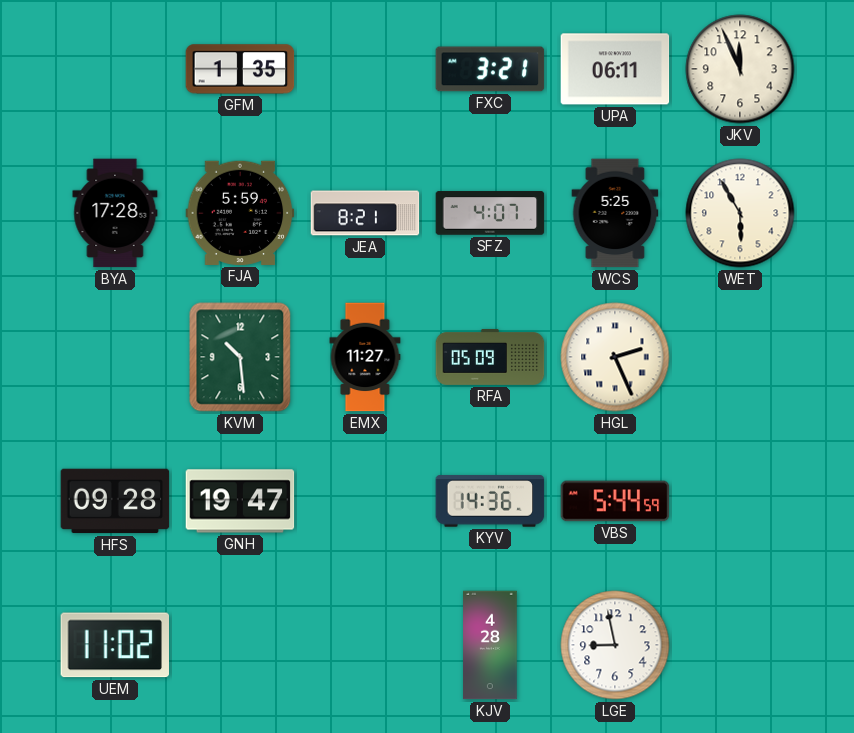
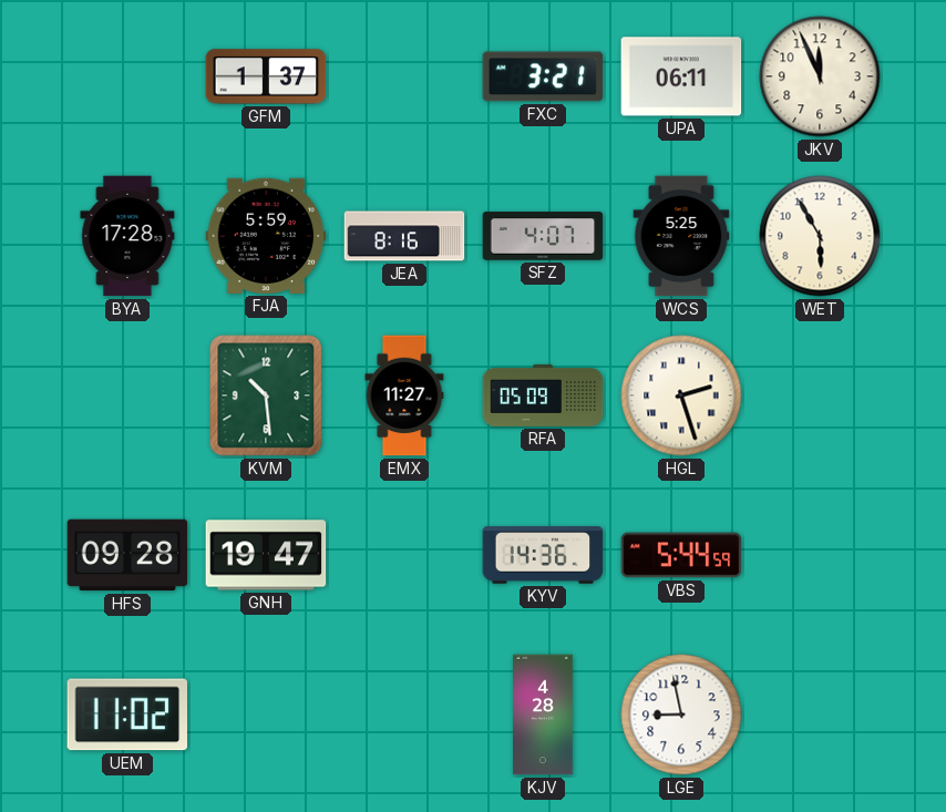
GFM: 1:35 -> 1:37 (266, 76)
JEA: 8:21 -> 8:16 (404, 236)
HGL: 2:26 -> 2:27 (681, 395)
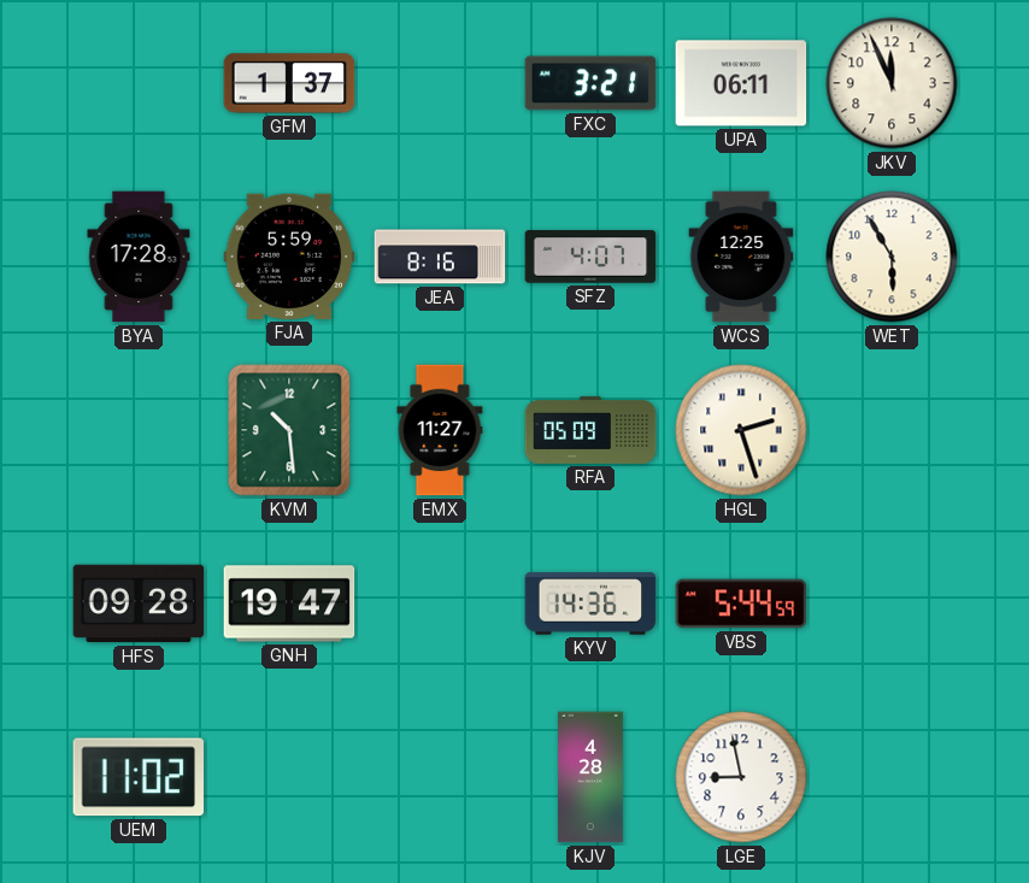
WCS: 5:25 -> 12:25 (741, 257)
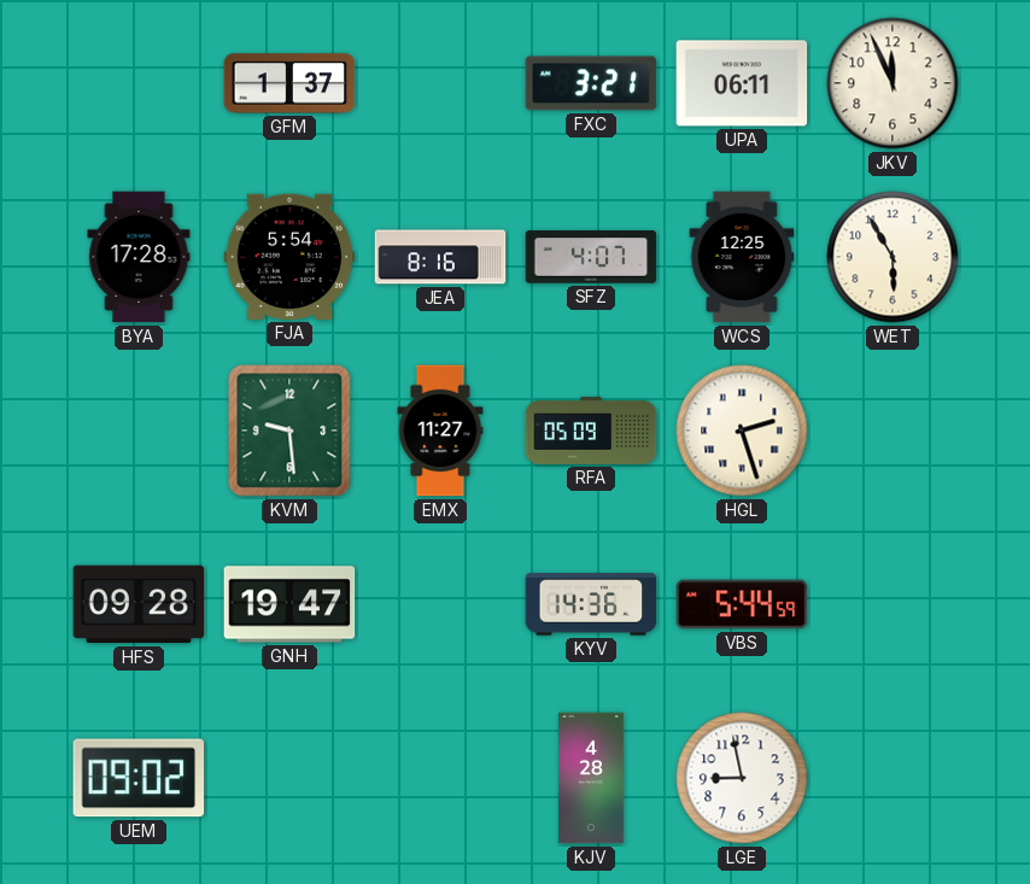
FJA: 5:59 -> 5:54 (289, 257)
KVM: 10:29 -> 9:29 (289, 431)
UEM: 11:02 -> 09:02 (139, 778)
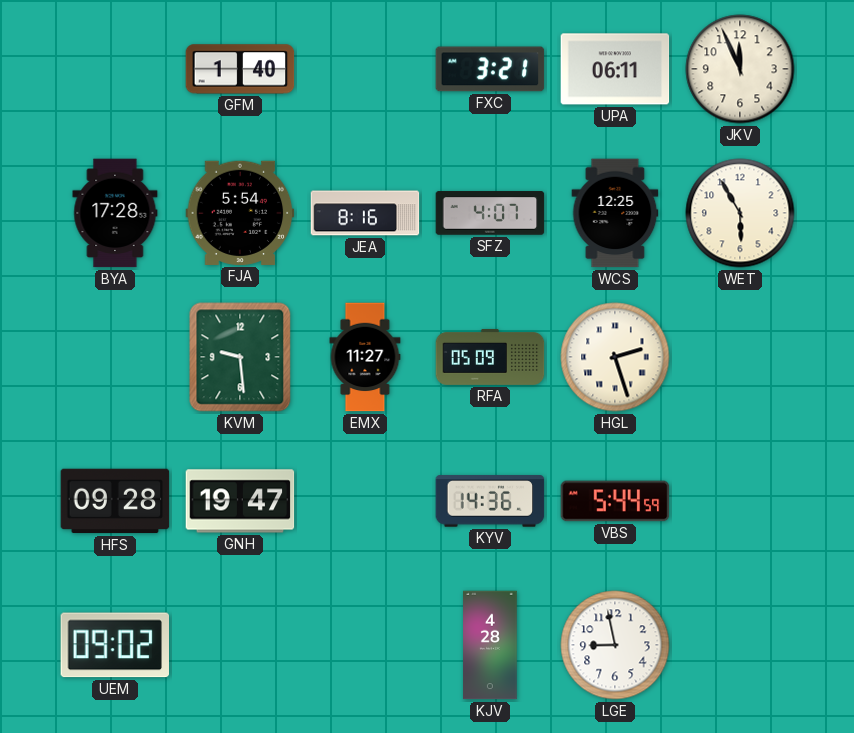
GFM: 1:37 -> 1:40 (240, 69)
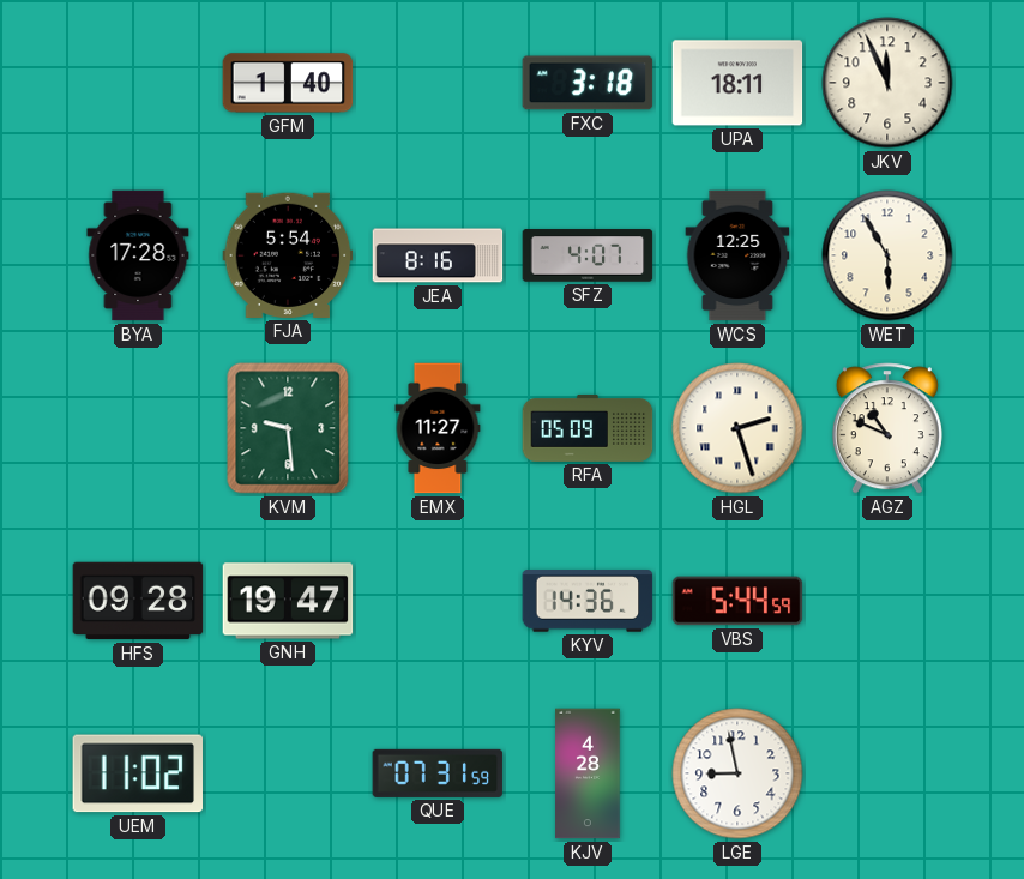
FXC: 3:21 -> 3:18 (588, 83)
UPA: 06:11 -> 18:11 (737, 83)
AGZ: none -> 10:49 (887, 428)
UEM: 09:02 -> 11:02 (138, 773)
QUE: none -> 07:31 (438, 773)
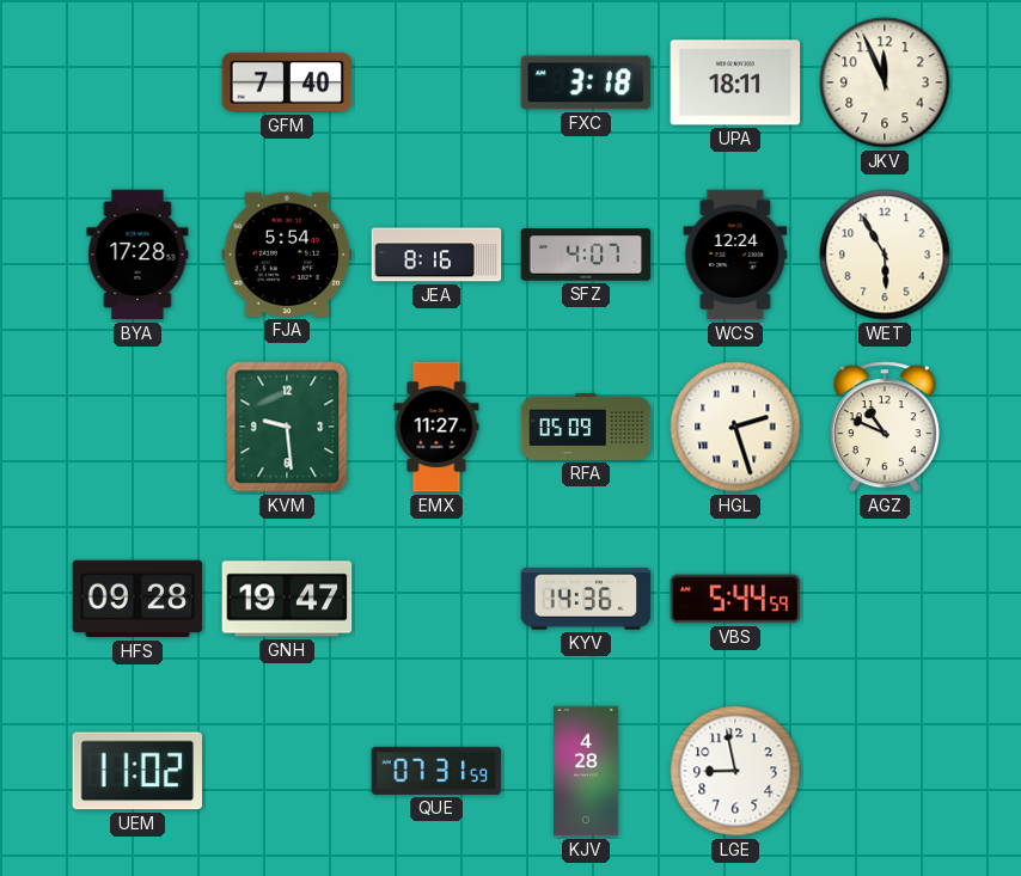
GFM: 1:40 -> 7:40 (287, 82)
WCS: 12:25 -> 12:24 (735, 255)
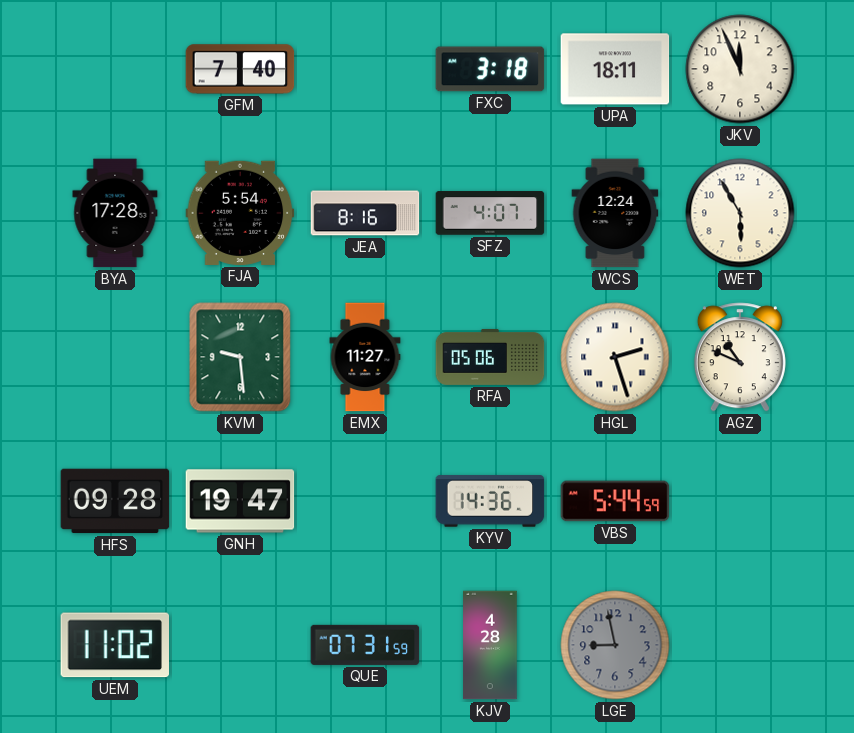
RFA: 05:09 -> 05:06 (490, 357)
LGE dial: white -> grey (615, 645)
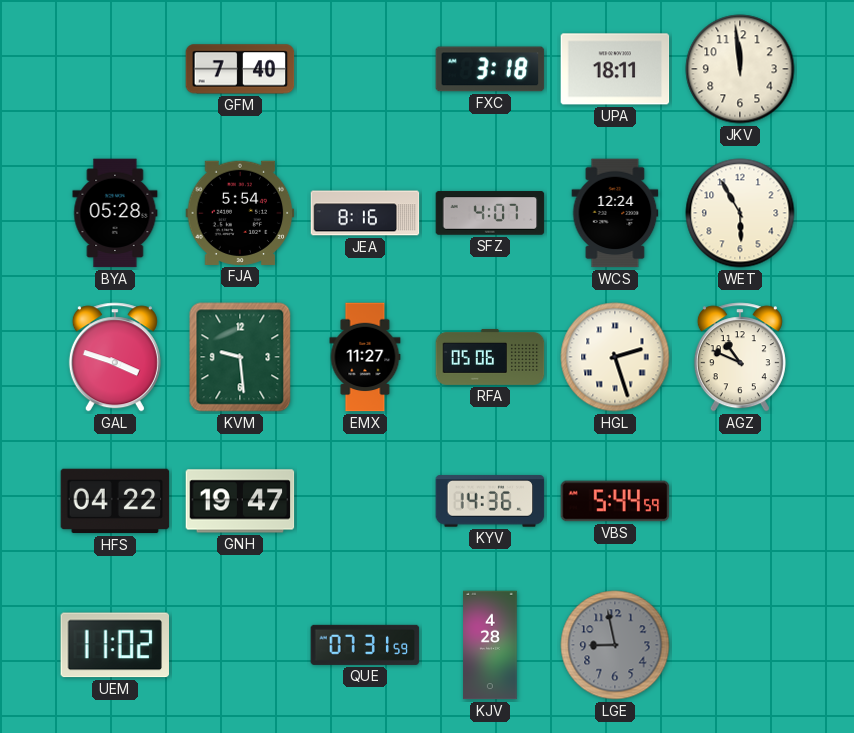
JKV: 11:56 -> 11:59 (740, 69)
BYA: 17:28 -> 05:28 (115, 213)
GAL: none -> 3:48 (115, 357)
HFS: 09:28 -> 04:22 (115, 501)
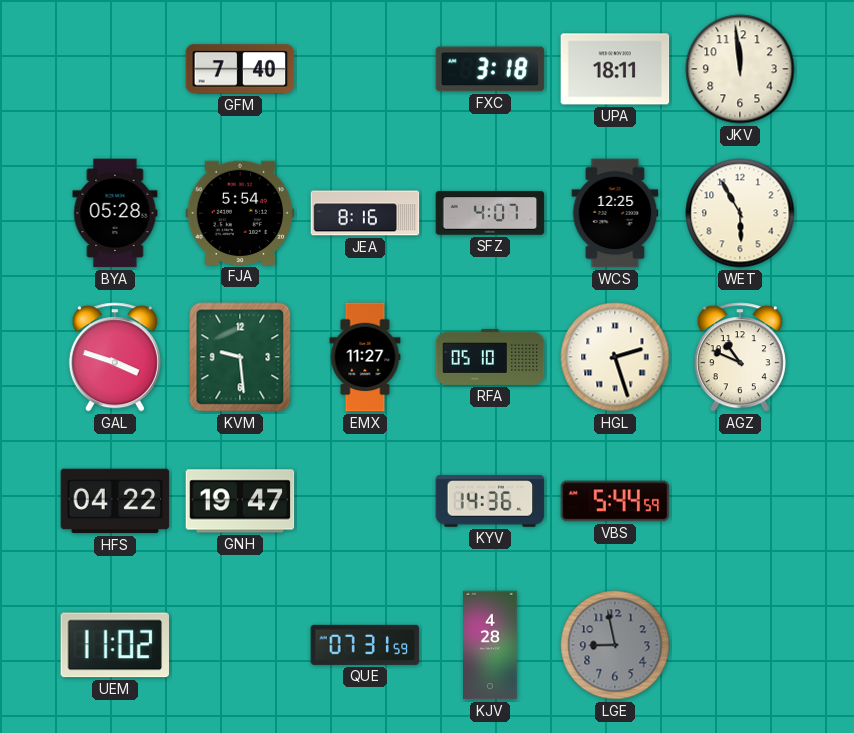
WCS: 12:24 -> 12:25 (615, 213)
RFA: 05:06 -> 05:10 (490, 357)
